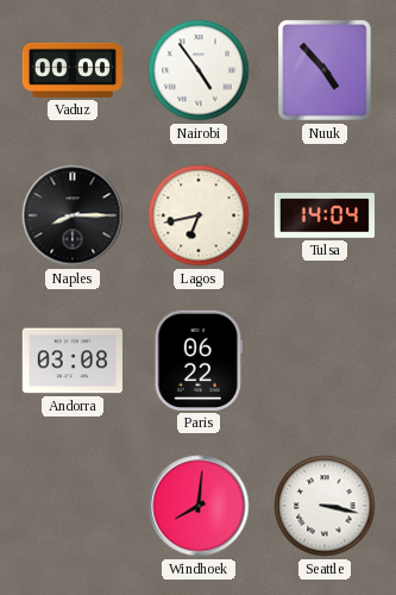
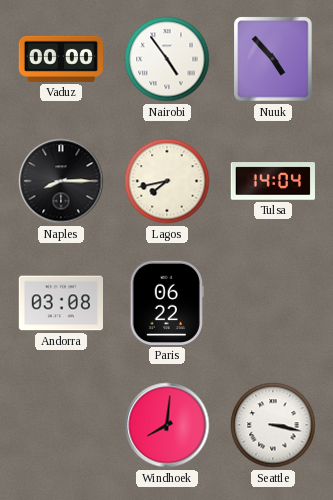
Lagos: 6:43 -> 7:43 (167, 181)
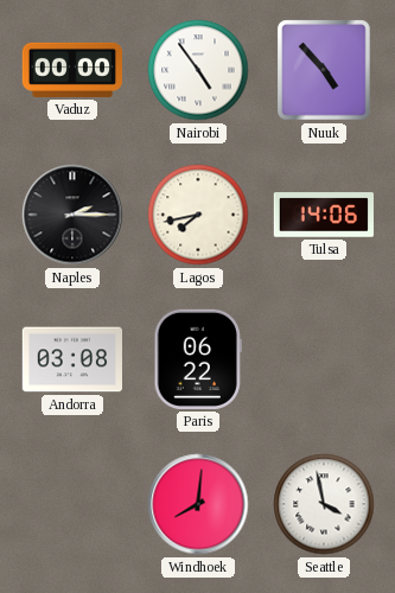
Naples: 8:15 -> 2:15 (72, 215)
Tulsa: 14:04 -> 14:06 (323, 215)
Seattle: 3:17 -> 3:58 (324, 504)
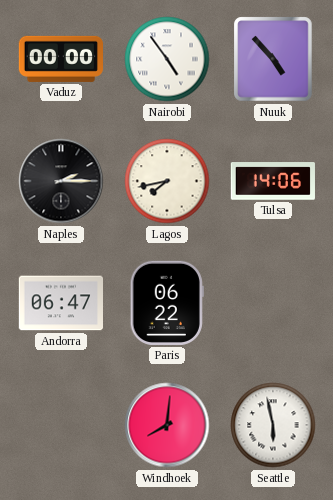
Andorra: 03:08 -> 06:47 (60, 303)
Seattle: 3:58 -> 5:58 (273, 425)
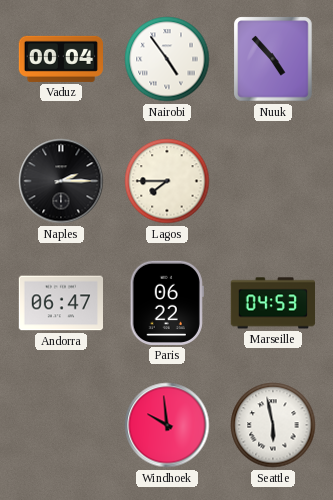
Vaduz: 00:00 -> 00:04 (60, 59)
Lagos: 7:43 -> 7:45 (167, 181)
Tulsa: 14:06 -> none (272, 181)
Marseille: none -> 04:53 (272, 303)
Windhoek: 8:01 -> 9:59 (167, 425)
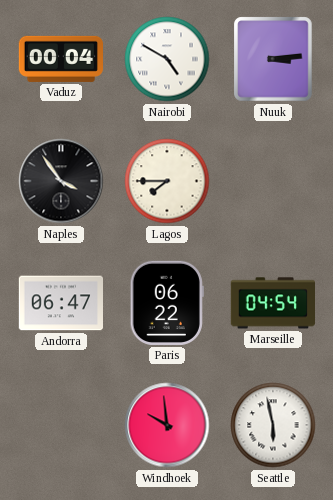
Nairobi: 4:54 -> 4:50 (167, 59)
Nuuk: 4:53 -> 3:14 (273, 59)
Naples: 2:15 -> 3:54 (61, 181)
Marseille: 04:53 -> 04:54 (272, 303)
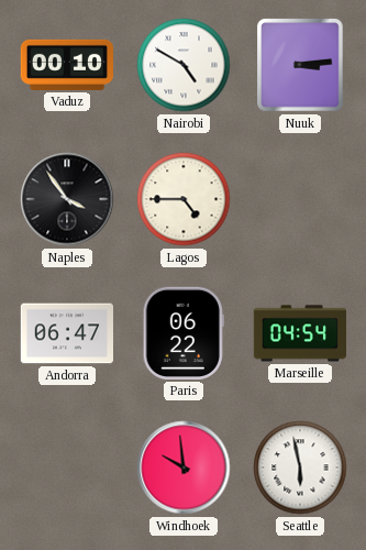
Vaduz: 00:04 -> 00:10 (66, 65)
Lagos: 7:45 -> 4:45 (184, 199)
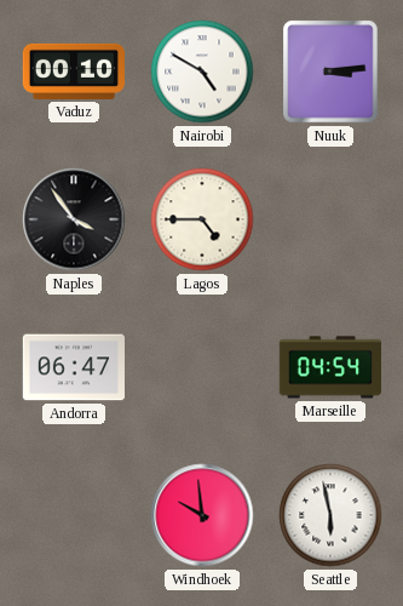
Paris: 06:22 -> none (184, 333)
